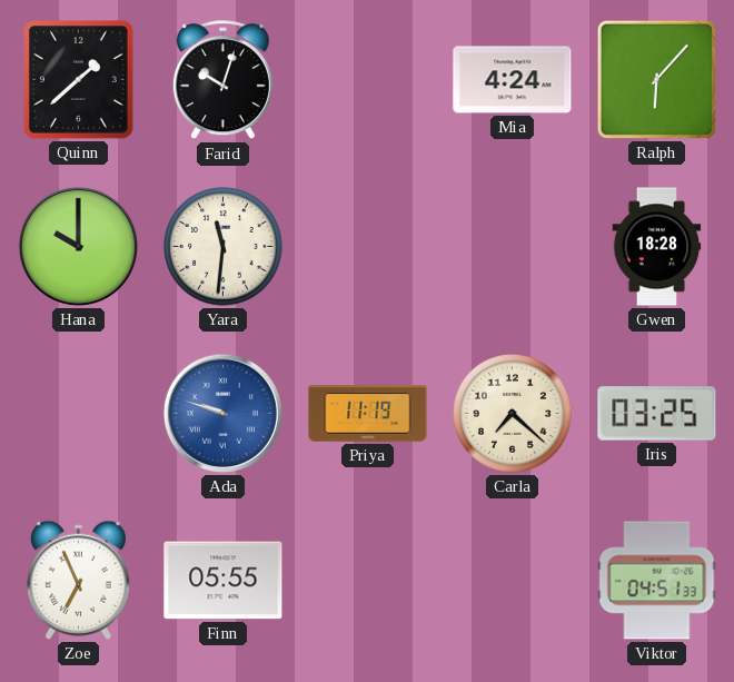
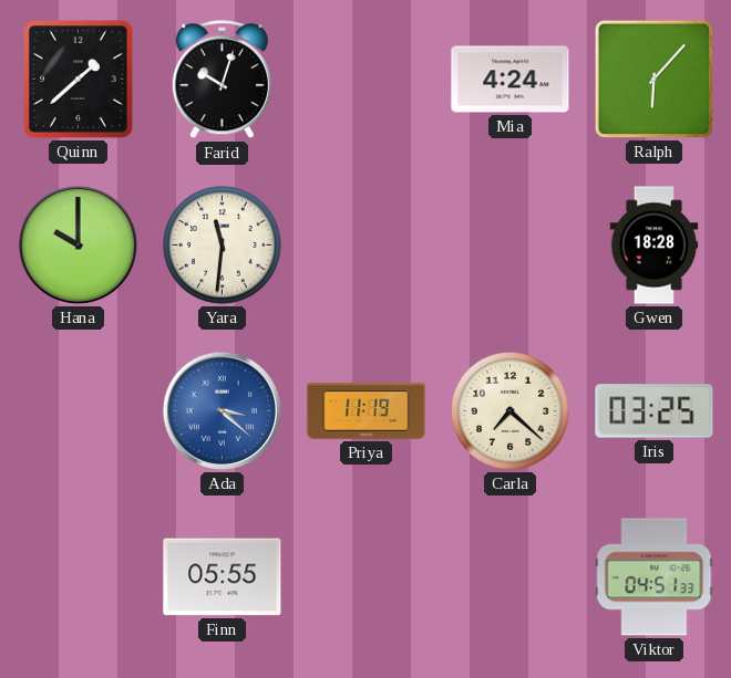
Ada: 9:48 -> 3:22 (222, 410)
Zoe: 6:56 -> none (78, 580)
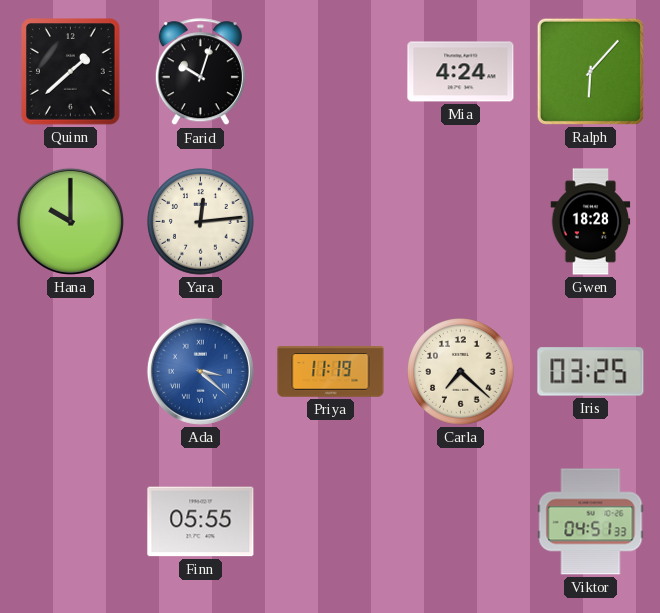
Yara: 11:31 -> 12:14 (201, 222)
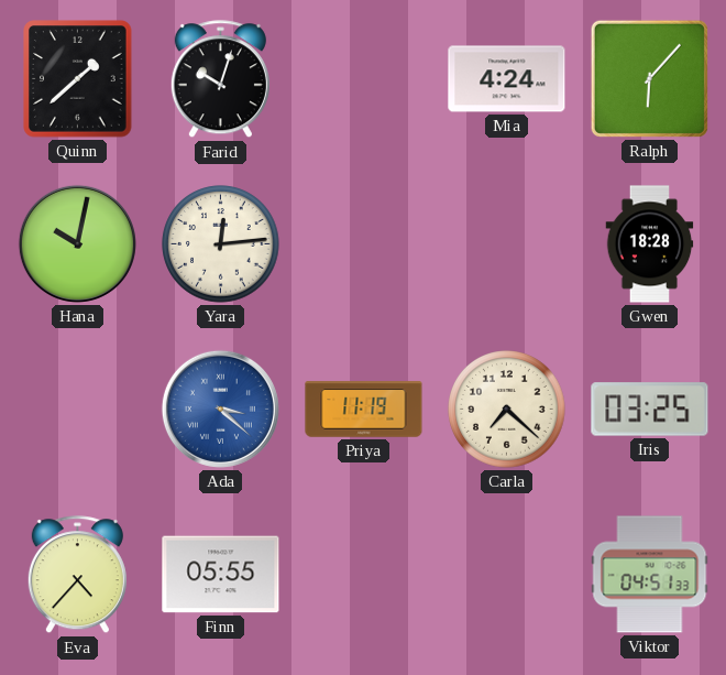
Hana: 10:00 -> 10:02 (77, 243)
Eva: none -> 4:37 (77, 575)
